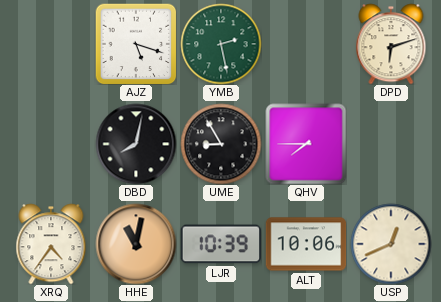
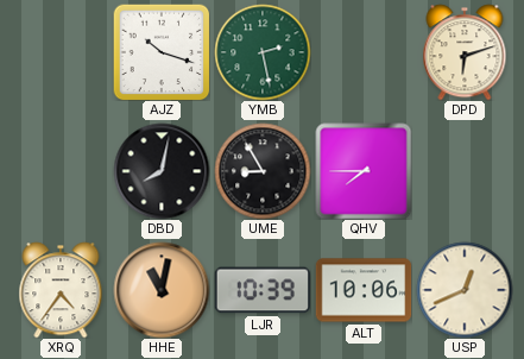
AJZ: 5:18 -> 10:18 (162, 52)
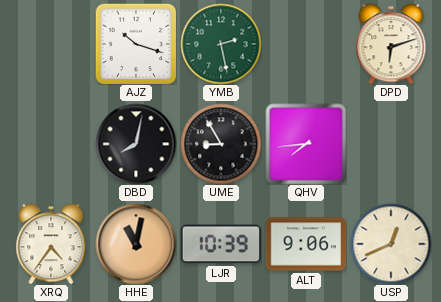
QHV: 7:45 -> 7:44 (306, 144)
ALT: 10:06 -> 9:06 (306, 244)
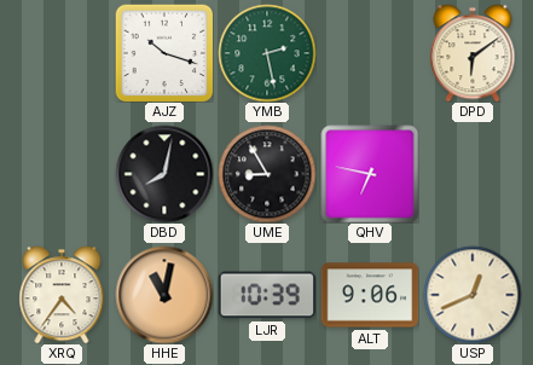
DPD: 6:12 -> 6:09 (473, 53)
QHV: 7:44 -> 6:47 (370, 174)
